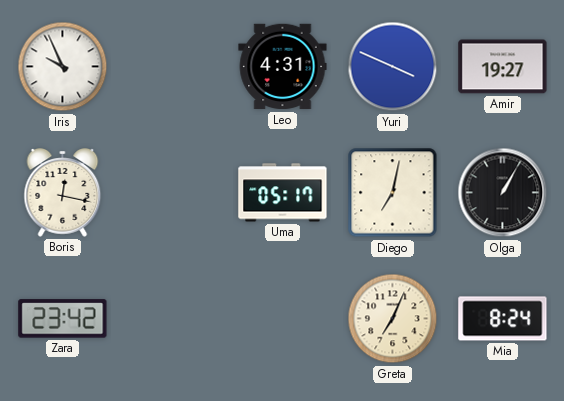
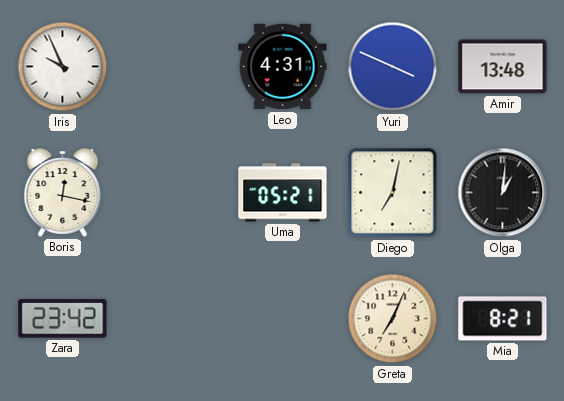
Amir: 19:27 -> 13:48 (503, 67)
Uma: 05:17 -> 05:21 (283, 193)
Olga: 1:05 -> 1:01 (503, 193)
Mia: 8:24 -> 8:21 (503, 319)
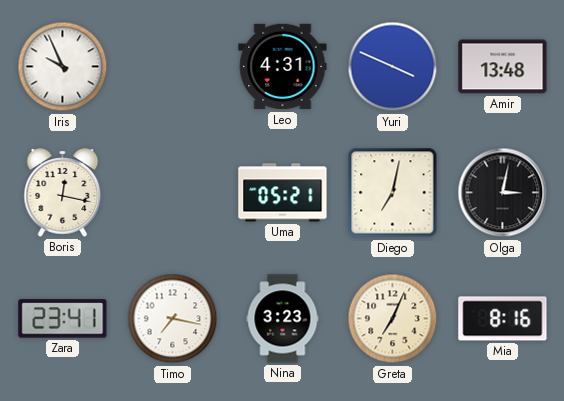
Olga: 1:01 -> 3:02 (503, 193)
Zara: 23:42 -> 23:41 (63, 319)
Timo: none -> 7:17 (173, 319)
Nina: none -> 3:23 (283, 319)
Mia: 8:21 -> 8:16 (503, 319)
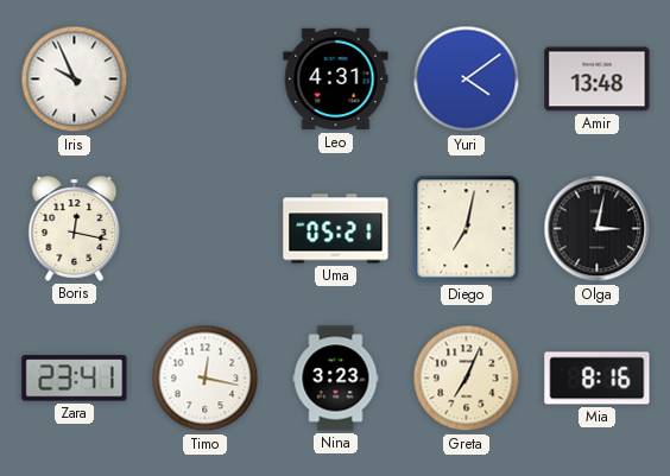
Yuri: 3:49 -> 4:09 (467, 80)
Timo: 7:17 -> 12:17 (206, 379)
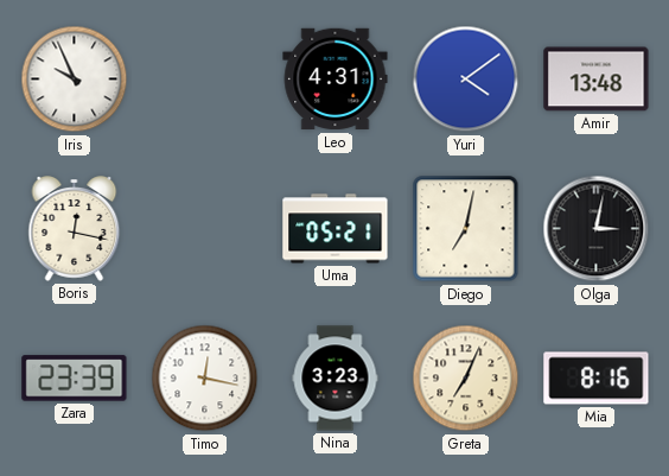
Zara: 23:41 -> 23:39 (75, 379)
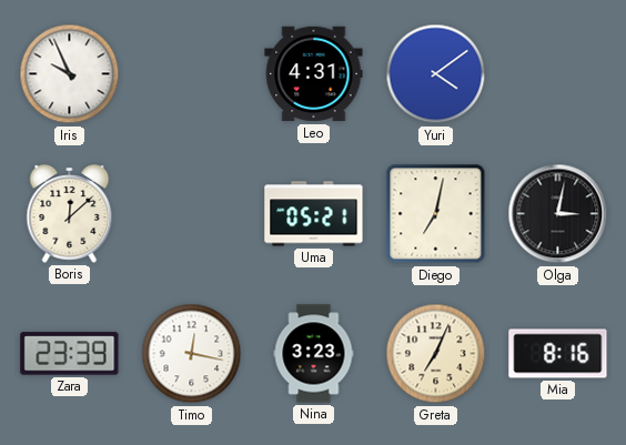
Amir: 13:48 -> none (597, 80)
Boris: 12:17 -> 12:08 (70, 214)
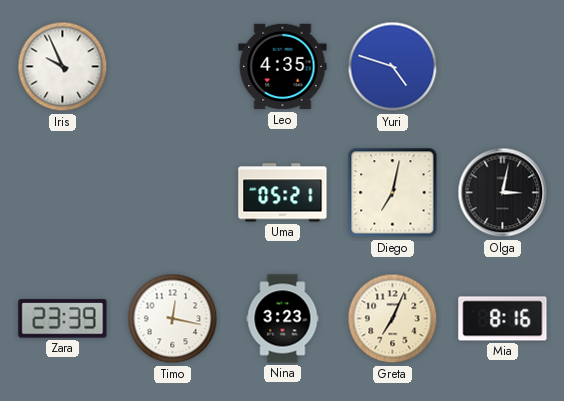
Leo: 4:31 -> 4:35 (283, 67)
Yuri: 4:09 -> 4:48 (393, 67)
Boris: 12:08 -> none (70, 214)
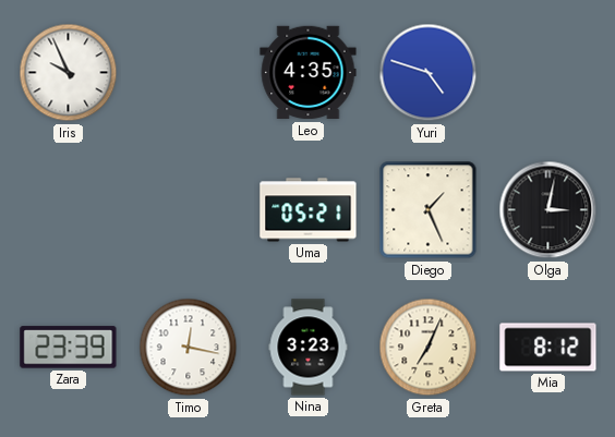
Diego: 7:02 -> 1:26 (429, 210)
Mia: 8:16 -> 8:12 (548, 348)
